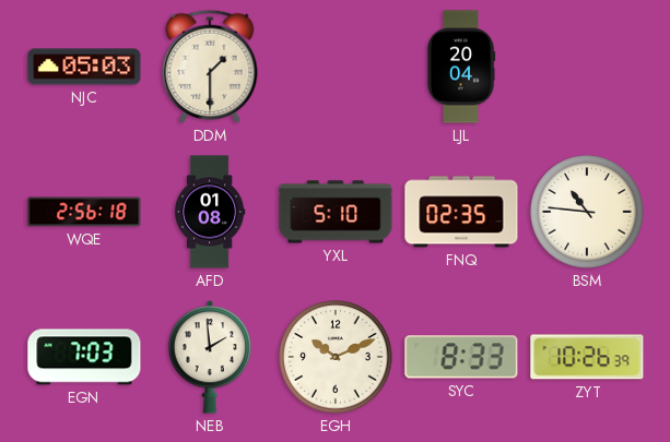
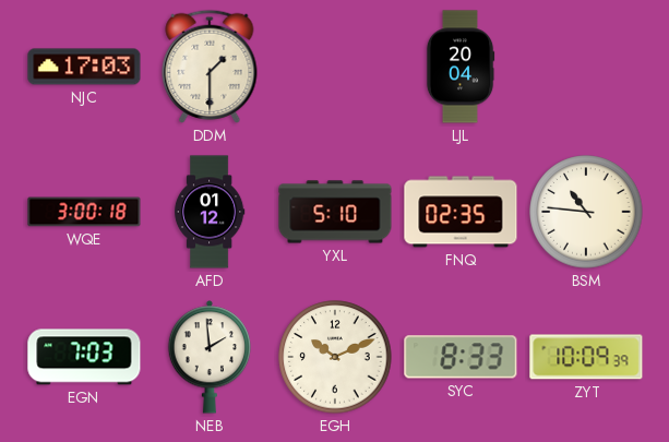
NJC: 05:03 -> 17:03 (84, 67)
WQE: 2:56 -> 3:00 (84, 212)
AFD: 01:08 -> 01:12 (210, 212)
ZYT: 10:26 -> 10:09 (586, 357)
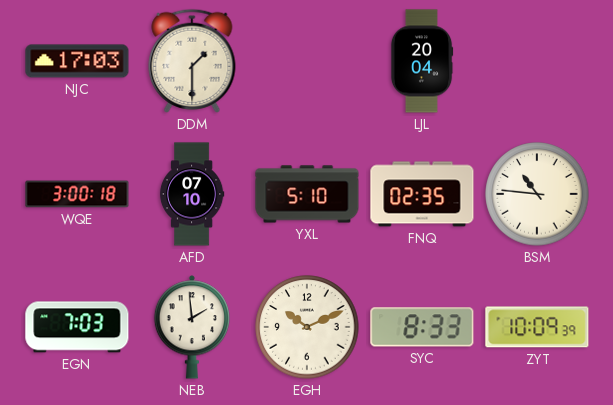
AFD: 01:12 -> 07:10 (192, 194)
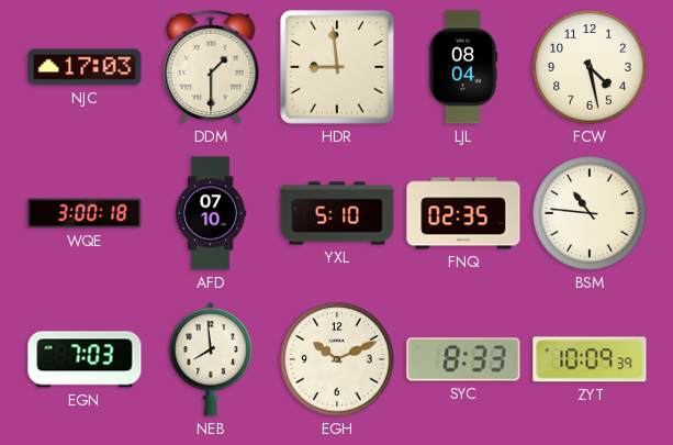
HDR: none -> 8:59 (337, 67)
LJL: 20:04 -> 08:04 (463, 67)
FCW: none -> 4:28 (590, 67)
NEB: 1:59 -> 7:59 (211, 359)
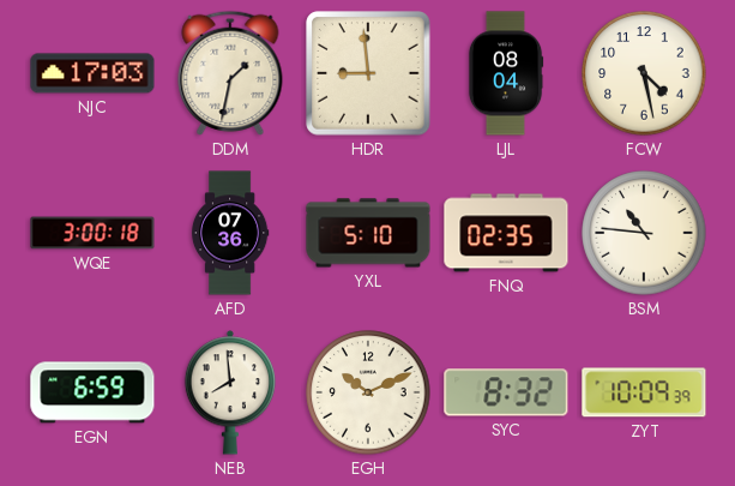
DDM: 1:30 -> 1:32 (230, 73)
AFD: 07:10 -> 07:36 (230, 233)
EGN: 7:03 -> 6:59 (92, 392)
SYC: 8:33 -> 8:32 (506, 392)
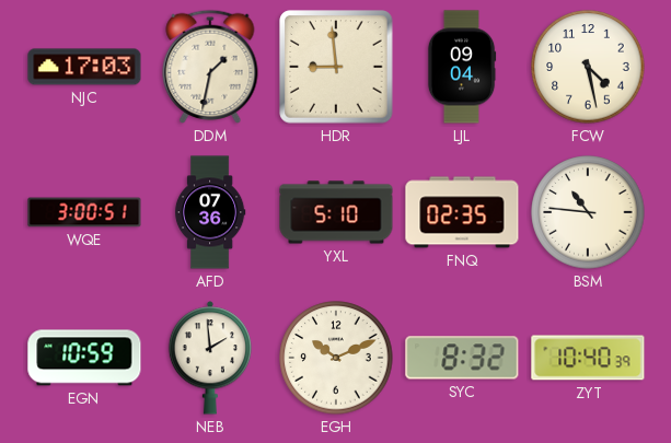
LJL: 08:04 -> 09:04 (462, 67)
WQE: 3:00:18 -> 3:00:51 (84, 212)
EGN: 6:59 -> 10:59 (84, 358)
NEB: 7:59 -> 1:59 (210, 358)
ZYT: 10:09 -> 10:40 (588, 358)
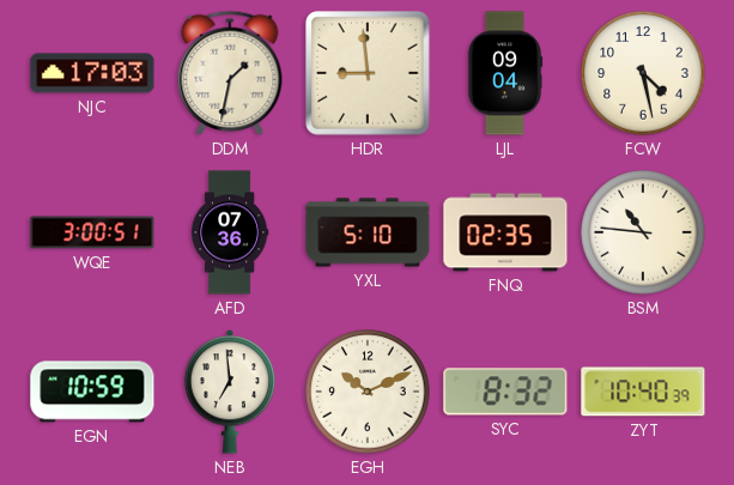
NEB: 1:59 -> 6:59 (230, 392)
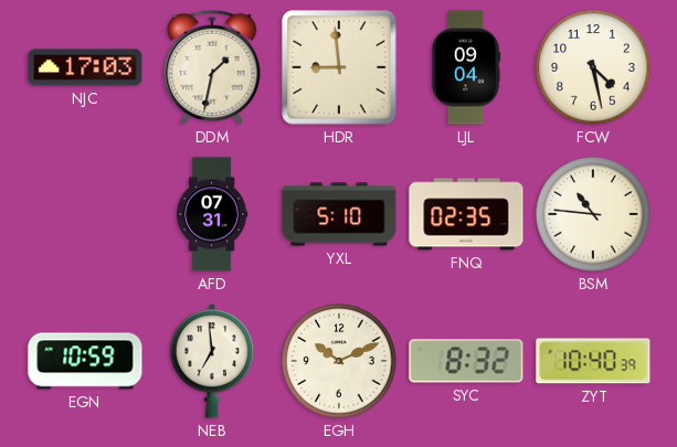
WQE: 3:00 -> none (92, 232)
AFD: 07:36 -> 07:31 (212, 214)
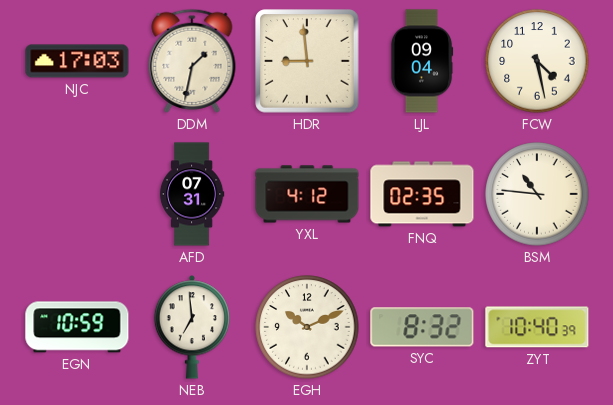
YXL: 5:10 -> 4:12 (307, 194)
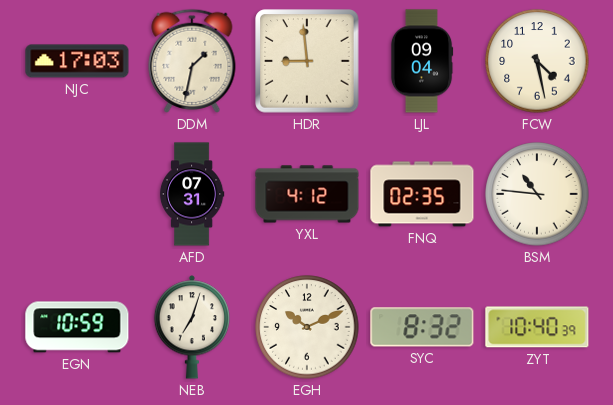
NEB: 6:59 -> 7:03 (192, 327)
